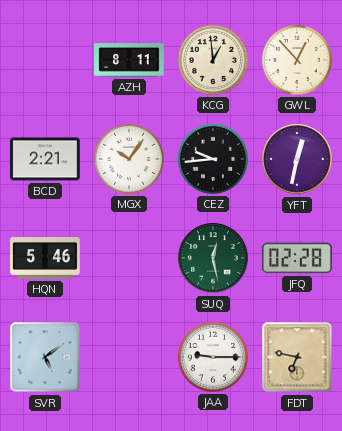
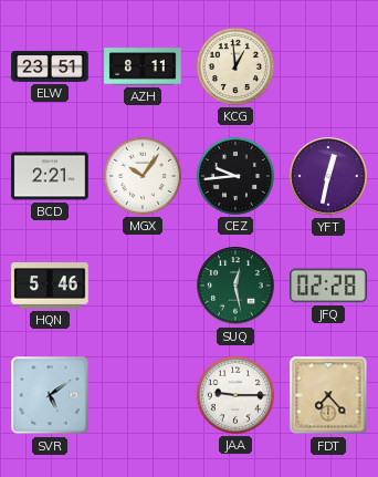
ELW: none -> 23:51 (50, 66)
GWL: 12:53 -> none (297, 60)
FDT: 6:47 -> 7:23 (328, 395)
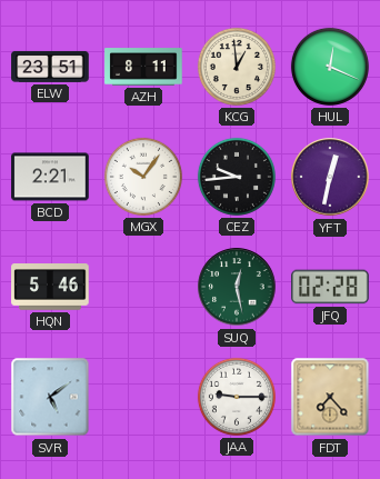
HUL: none -> 12:19 (330, 67)
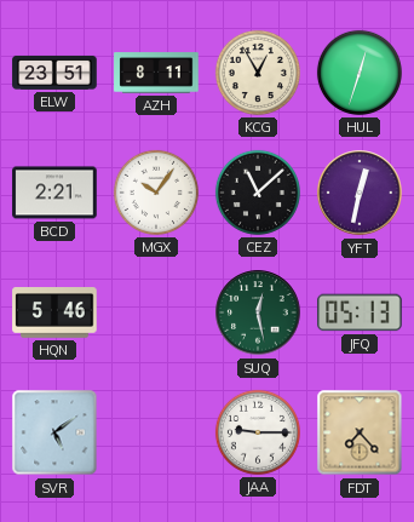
KCG: 12:59 -> 12:55 (258, 73)
HUL: 12:19 -> 12:33 (360, 73)
CEZ: 9:44 -> 11:08 (258, 193)
JFQ: 02:28 -> 05:13 (360, 312)
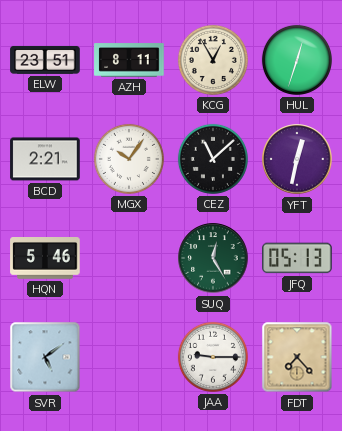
SUQ: 12:28 -> 12:25 (213, 258)
